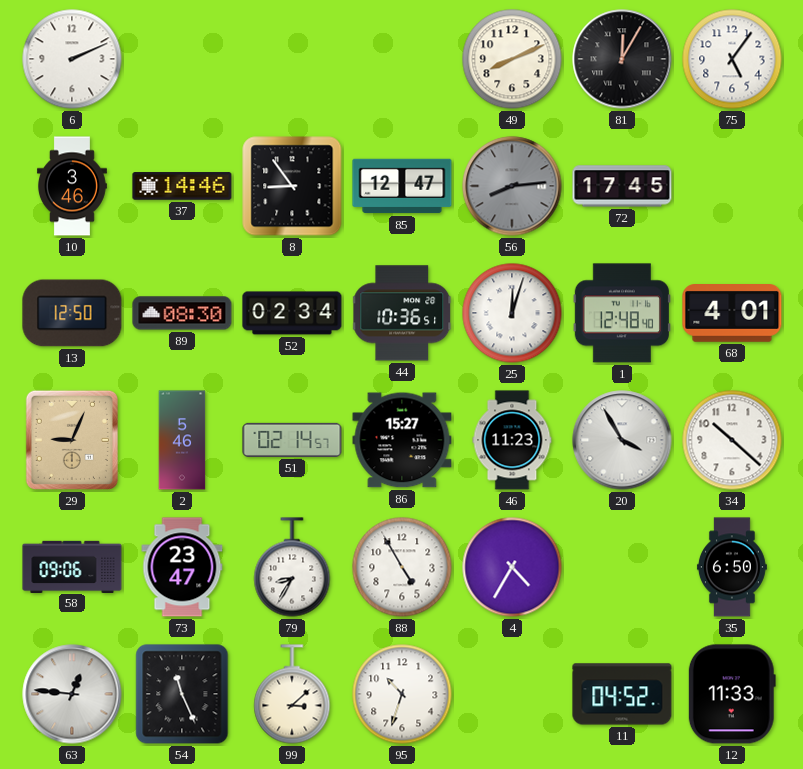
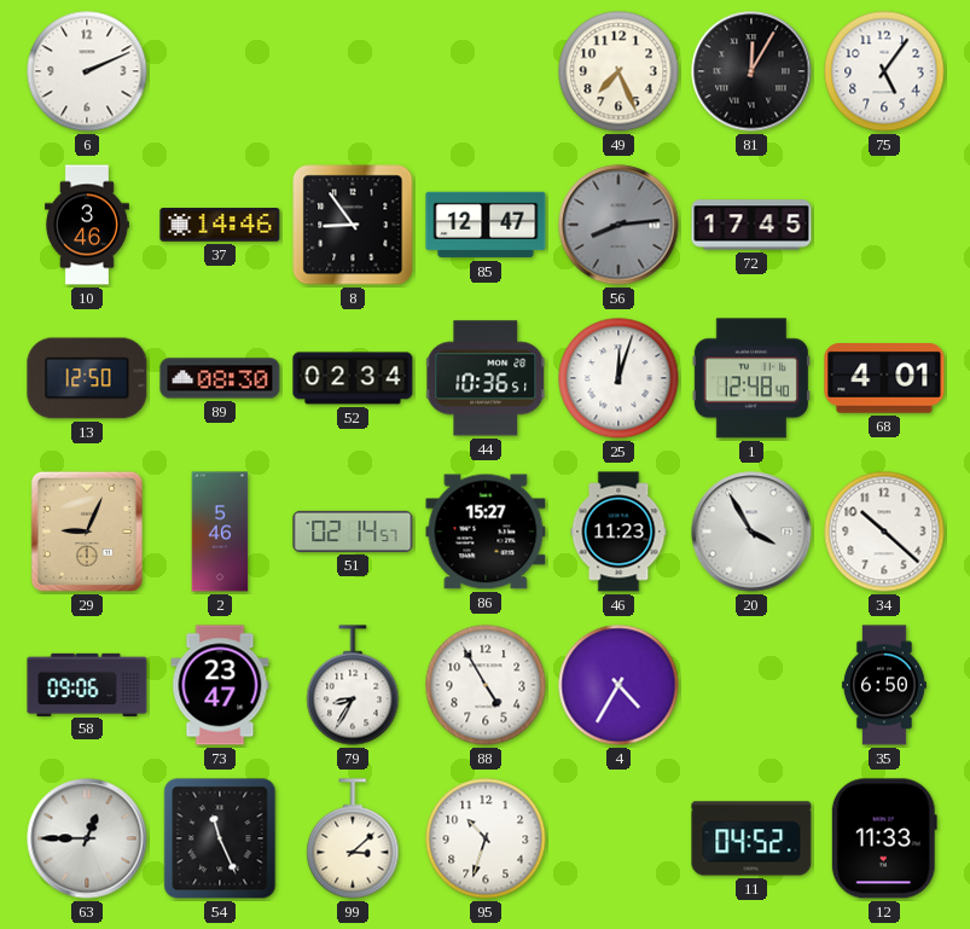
49: 8:11 -> 7:26 (618, 71)
63: 12:46 -> 12:45 (87, 838)
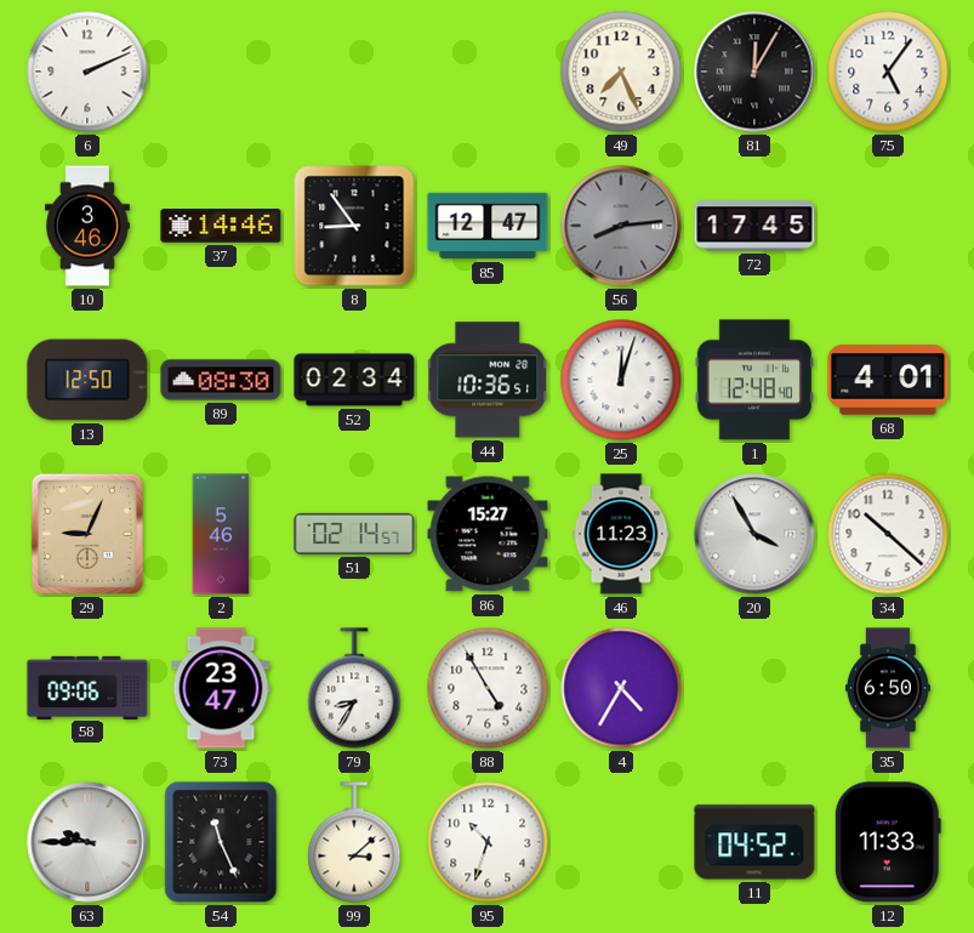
63: 12:45 -> 9:45 (87, 842)
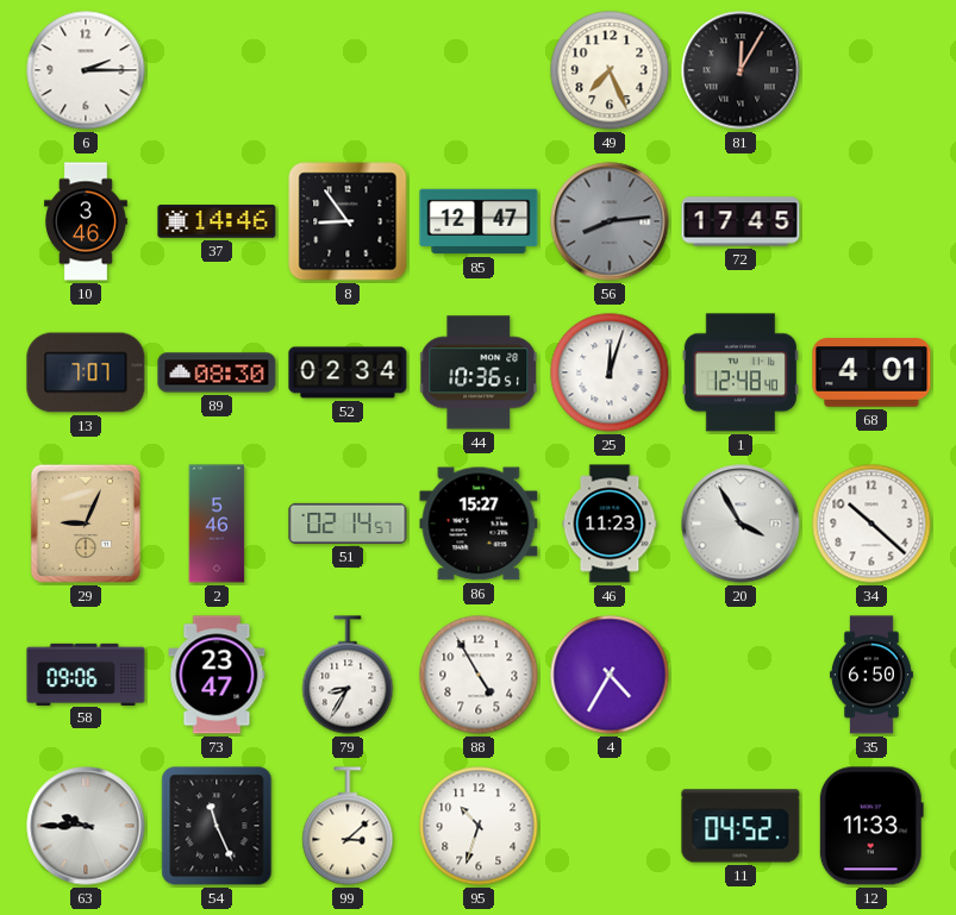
6: 2:11 -> 2:15 (86, 70)
75: 5:06 -> none (888, 72)
13: 12:50 -> 7:07 (86, 372)
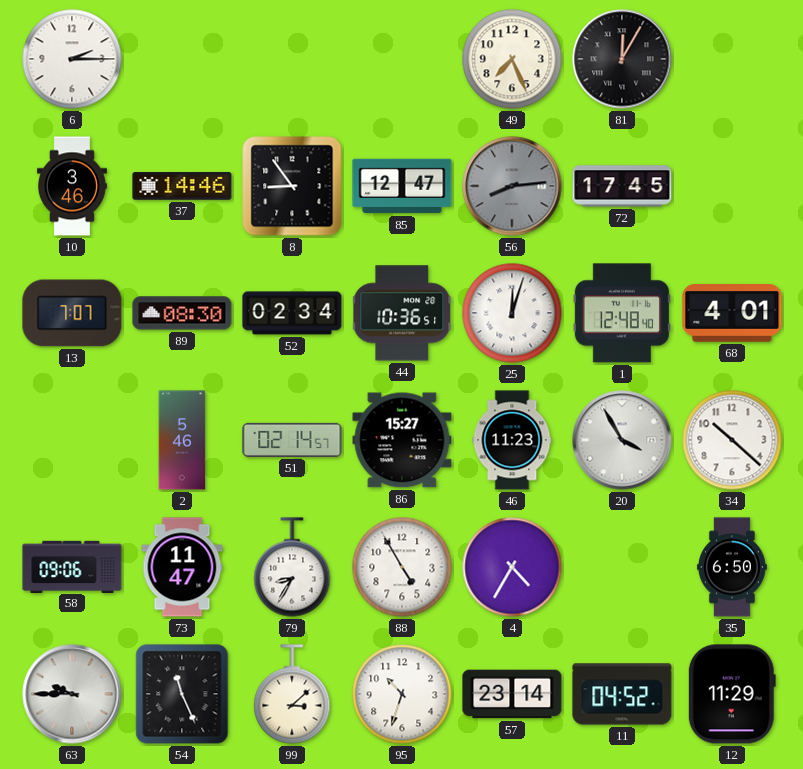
29: 9:04 -> none (86, 524)
73: 23:47 -> 11:47 (182, 567)
57: none -> 23:14 (512, 694)
12: 11:33 -> 11:29 (732, 694)
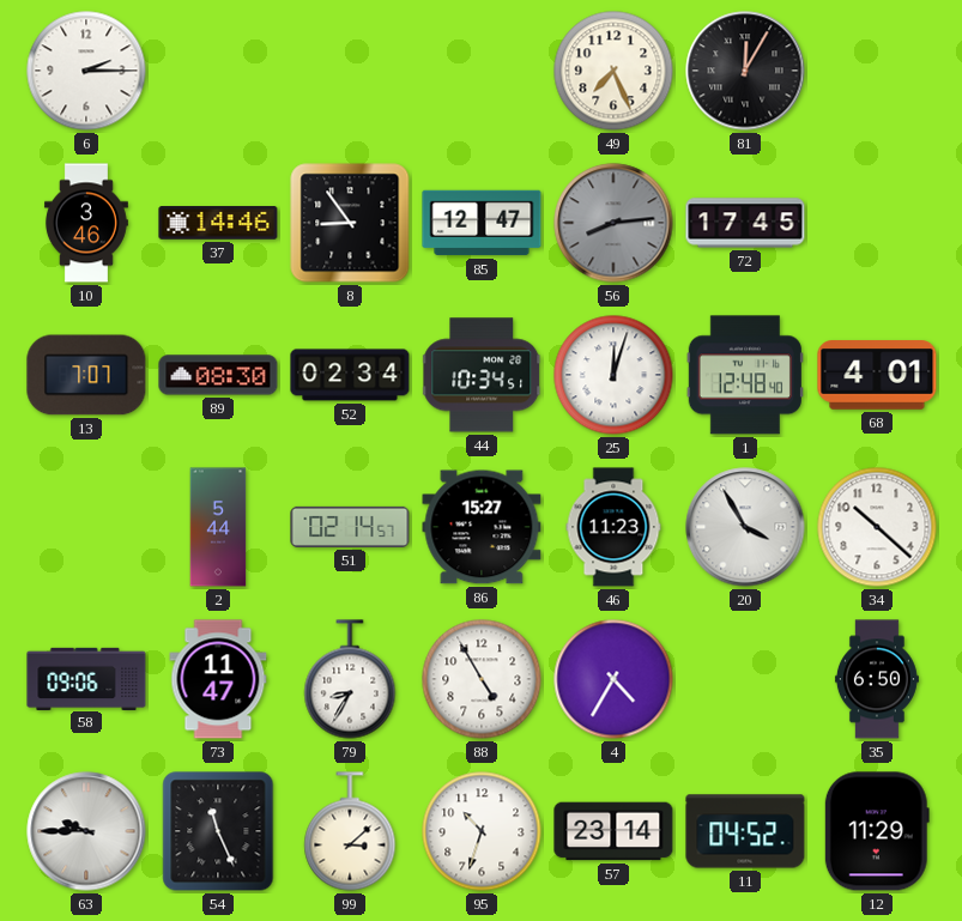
44: 10:36 -> 10:34 (483, 375)
2: 5:46 -> 5:44 (218, 527)
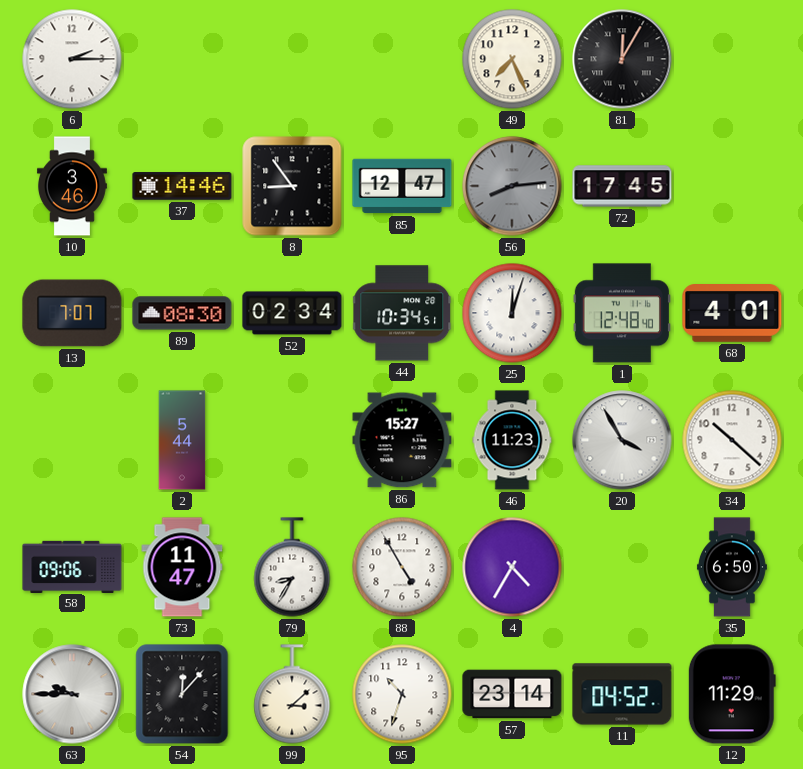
51: 02:14 -> none (350, 527)
54: 11:26 -> 12:07 (182, 694)
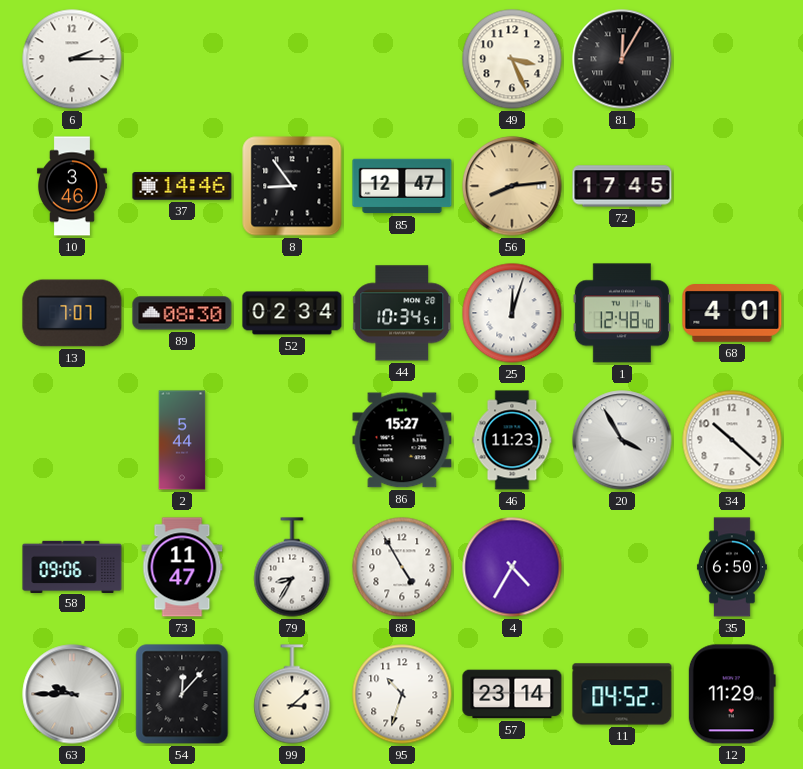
49: 7:26 -> 3:26 (512, 59)
56 dial: grey -> champagne (512, 186)
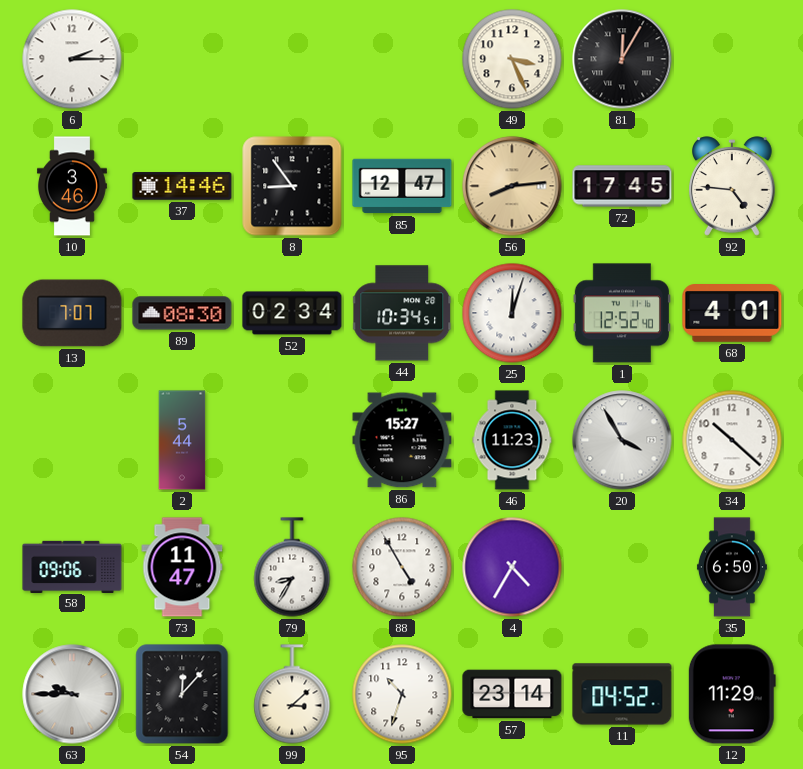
92: none -> 4:46 (733, 186)
1: 12:48 -> 12:52 (622, 313)
